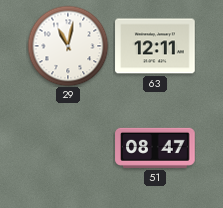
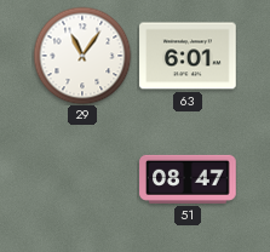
29: 11:02 -> 11:06 (82, 56)
63: 12:11 -> 6:01 (188, 56)
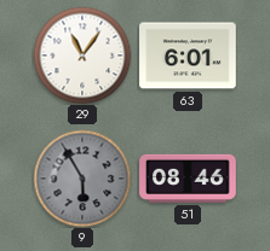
9: none -> 5:55 (82, 179)
51: 08:47 -> 08:46 (188, 179)
